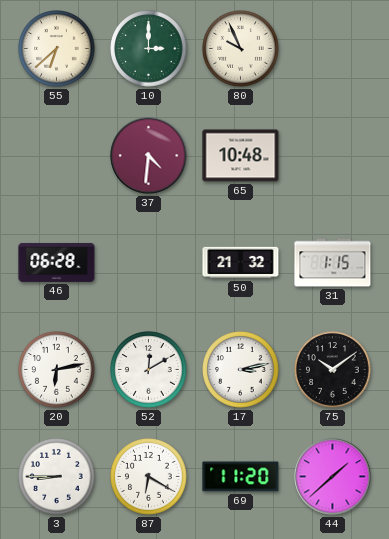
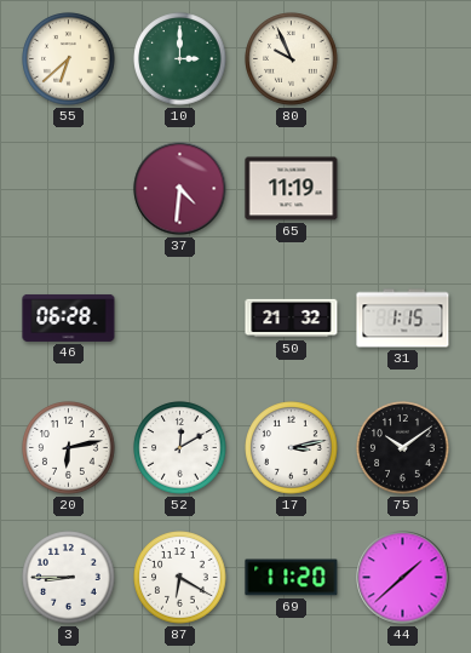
65: 10:48 -> 11:19 (292, 189)
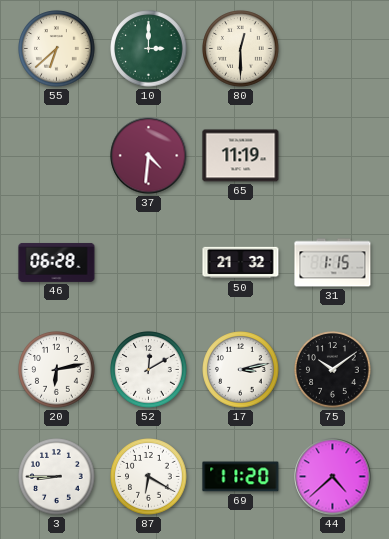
80: 9:56 -> 12:30 (241, 49)
44: 1:38 -> 4:38 (333, 477)
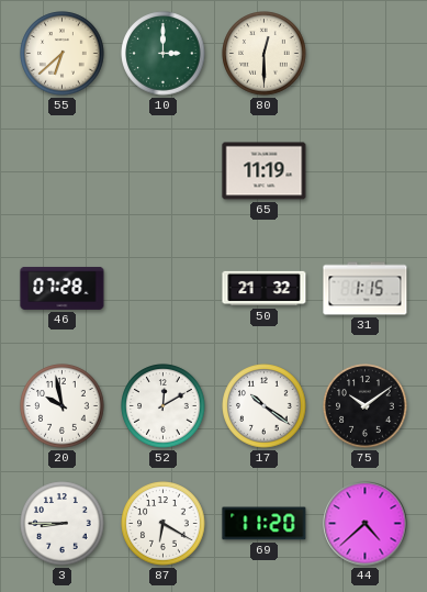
37: 4:31 -> none (149, 156)
46: 06:28 -> 07:28 (63, 288)
20: 6:13 -> 9:58 (63, 406)
17: 3:13 -> 10:21 (265, 406)
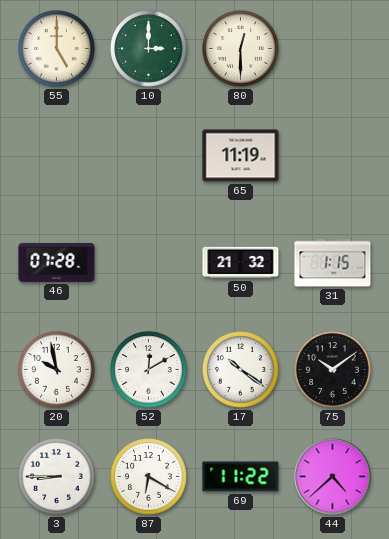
55: 6:38 -> 5:00 (57, 49)
69: 11:20 -> 11:22 (241, 477)
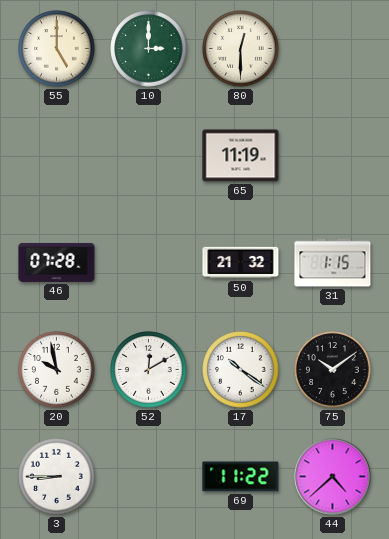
87: 6:20 -> none (149, 477)
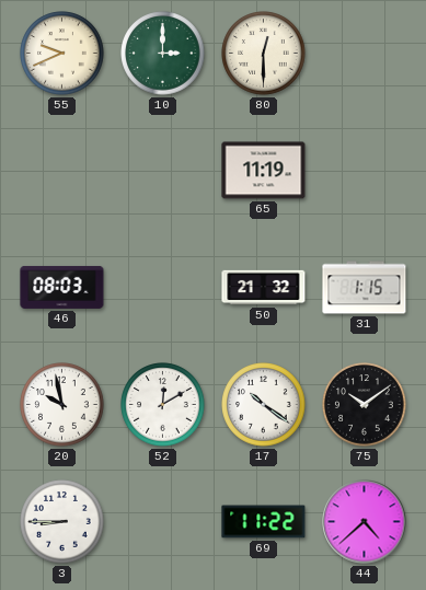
55: 5:00 -> 9:41 (62, 54)
46: 07:28 -> 08:03 (62, 287)
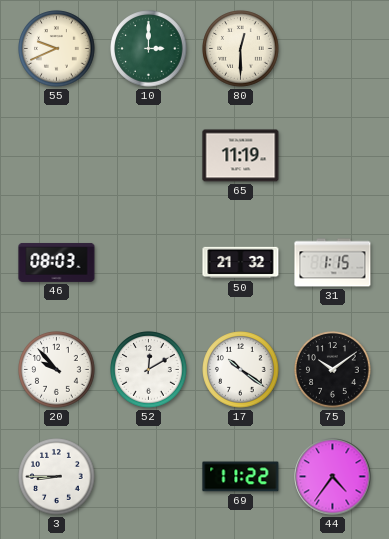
20: 9:58 -> 9:53 (57, 370)
44: 4:38 -> 4:36 (333, 477)
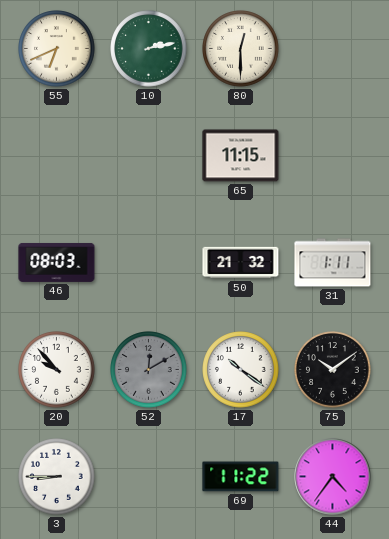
55: 9:41 -> 6:41 (57, 49)
10: 3:00 -> 2:13 (149, 49)
65: 11:19 -> 11:15 (241, 156)
31: 1:15 -> 1:11 (333, 263)
52 dial: white -> grey (149, 370)
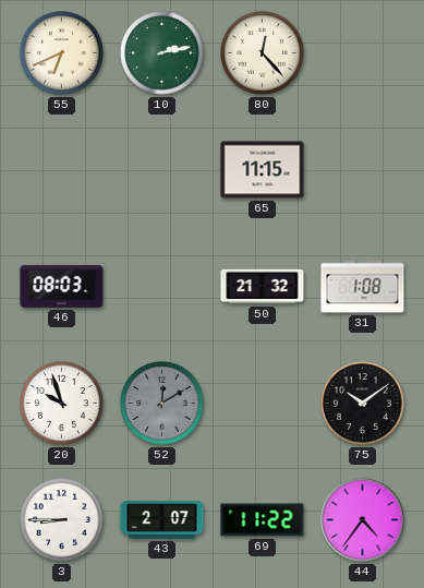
80: 12:30 -> 12:23 (263, 53)
31: 1:11 -> 1:08 (363, 287)
20: 9:53 -> 9:57 (62, 404)
17: 10:21 -> none (241, 370)
43: none -> 2:07 (162, 520)
